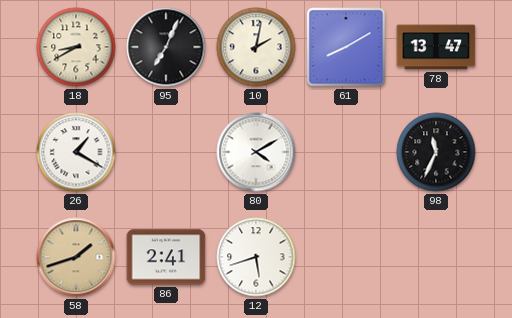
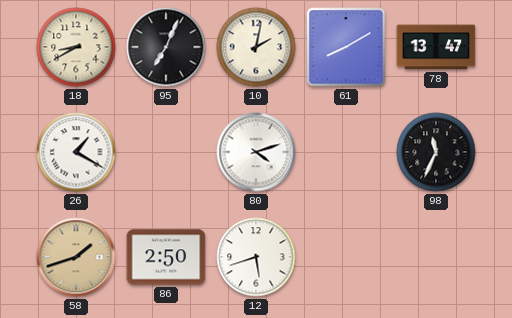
80: 4:10 -> 4:12 (256, 152)
86: 2:41 -> 2:50 (166, 257)
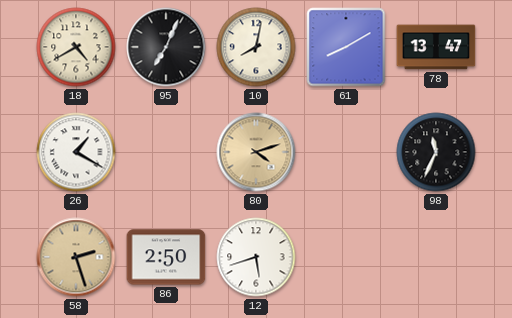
18: 8:40 -> 4:40 (76, 47)
10: 2:02 -> 8:02 (256, 47)
80 dial: white -> champagne (256, 152)
58: 1:42 -> 2:27 (76, 257)
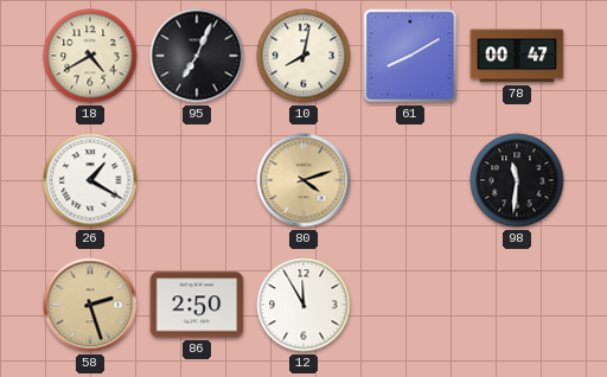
78: 13:47 -> 00:47 (517, 56)
98: 11:34 -> 11:31 (517, 180)
12: 5:42 -> 11:55 (303, 305)
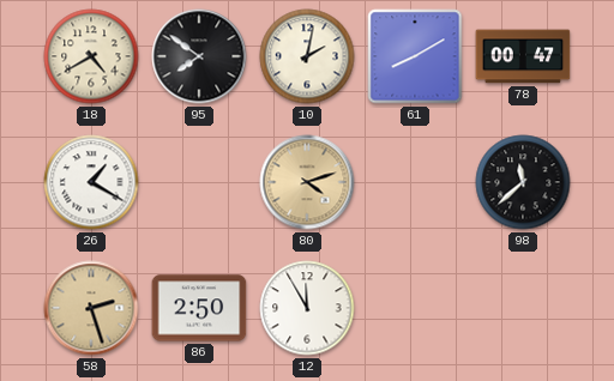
95: 7:04 -> 7:51 (199, 56)
10: 8:02 -> 2:02 (307, 56)
98: 11:31 -> 11:38 (523, 182)
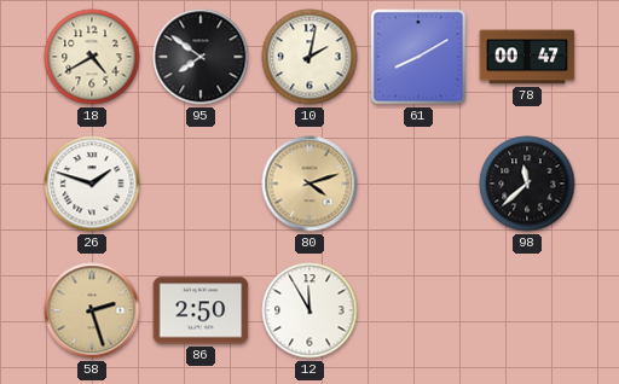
26: 1:20 -> 1:48 (92, 184)
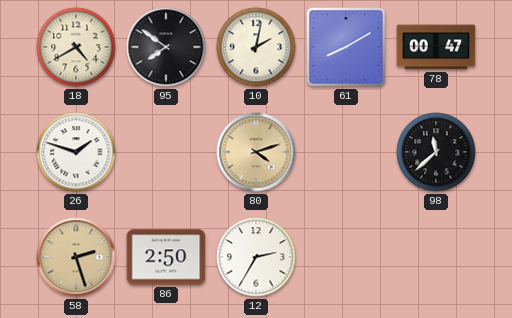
12: 11:55 -> 2:35 (256, 257)
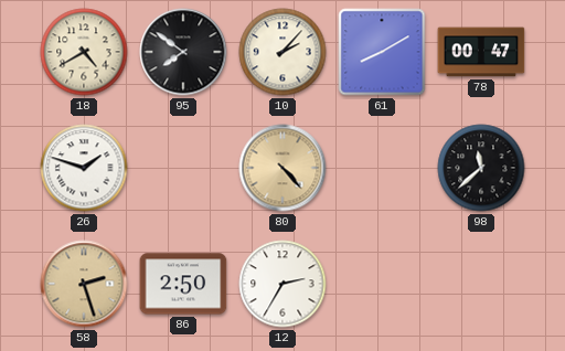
10: 2:02 -> 2:07 (282, 52)
80: 4:12 -> 4:23 (282, 168)
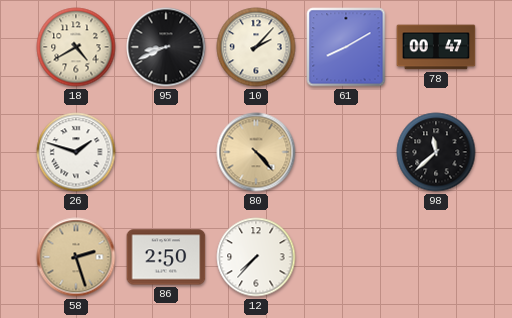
95: 7:51 -> 8:41 (166, 47)
12: 2:35 -> 7:37 (256, 257)
